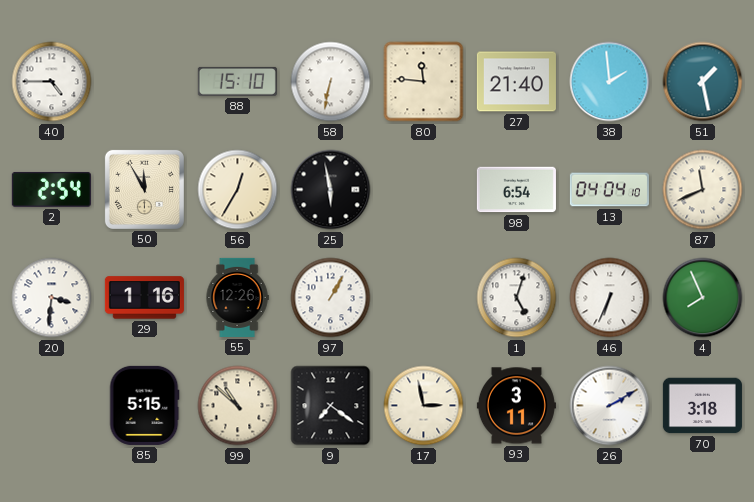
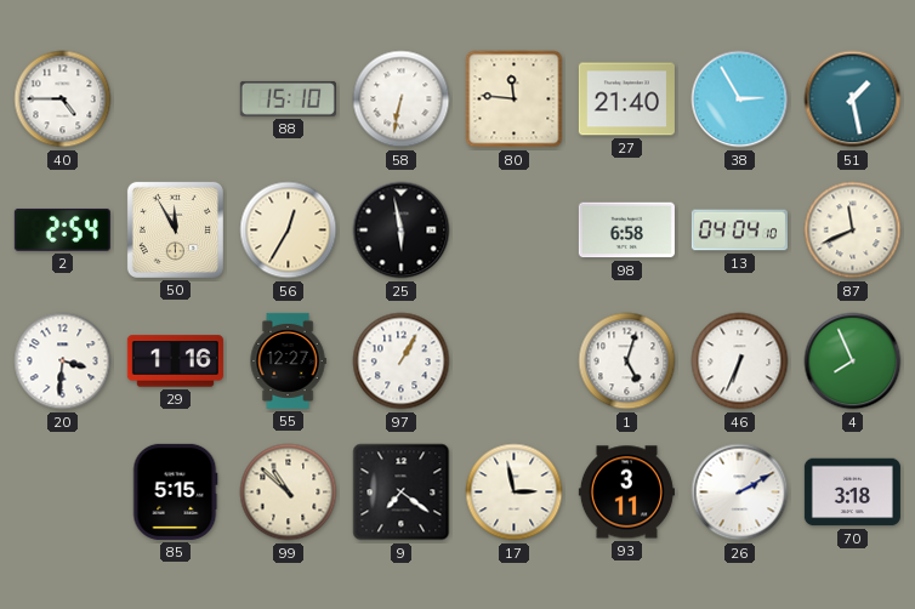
38: 1:59 -> 2:55 (740, 99)
98: 6:54 -> 6:58 (626, 230)
55: 12:26 -> 12:27 (288, 360)
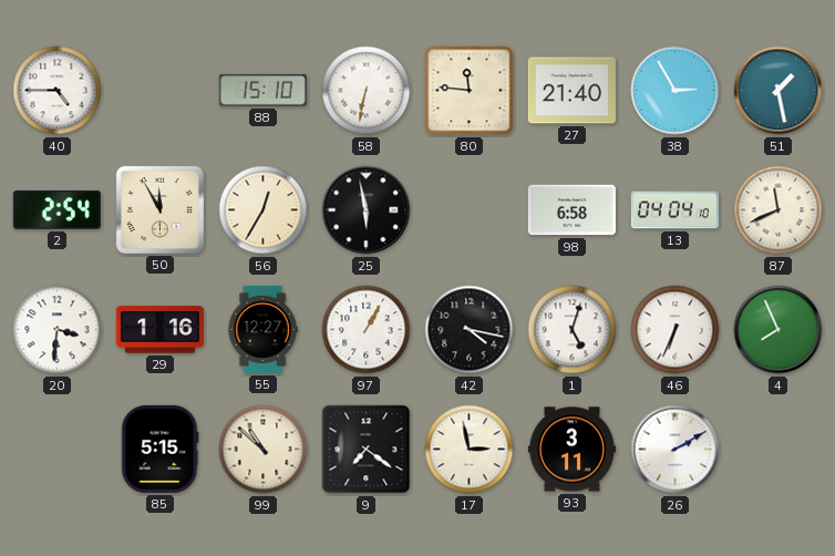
42: none -> 4:17 (470, 330)
70: 3:18 -> none (852, 493)
